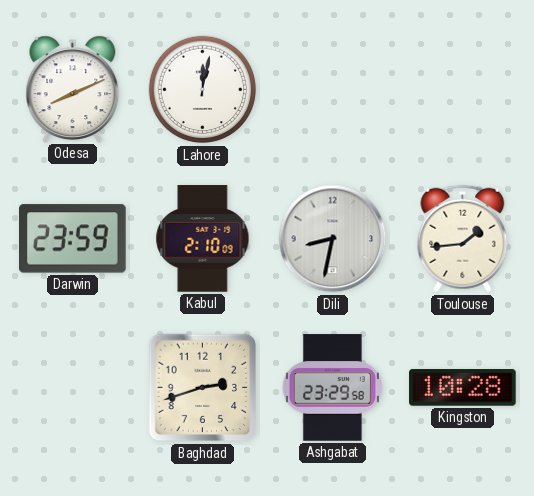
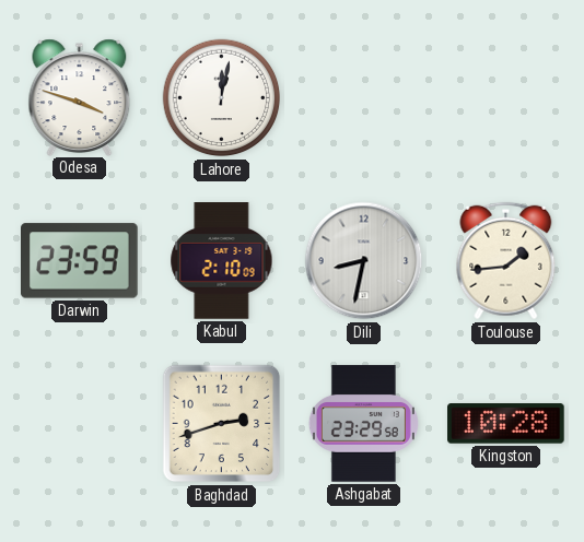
Odesa: 8:11 -> 3:48 (80, 97)
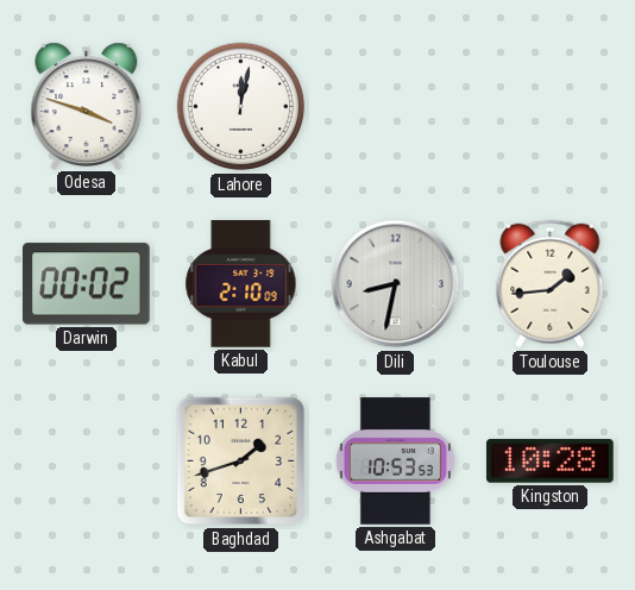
Darwin: 23:59 -> 00:02 (87, 284)
Baghdad: 2:42 -> 1:42 (241, 462)
Ashgabat: 23:29 -> 10:53 (395, 462)
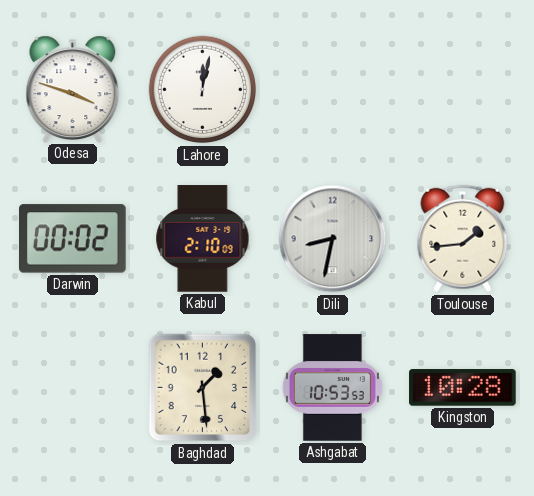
Baghdad: 1:42 -> 1:29 (203, 388)
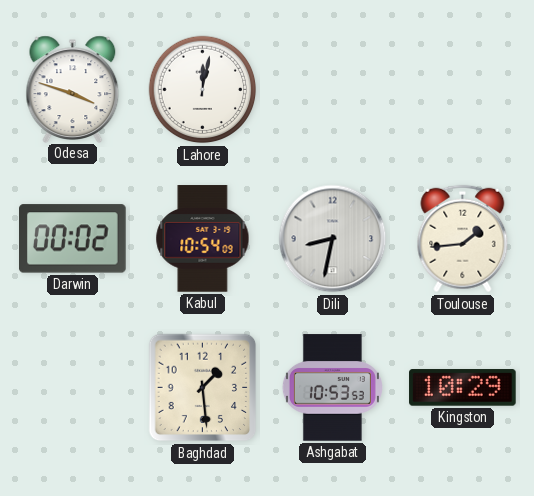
Kabul: 2:10 -> 10:54 (203, 239)
Kingston: 10:28 -> 10:29 (463, 388)
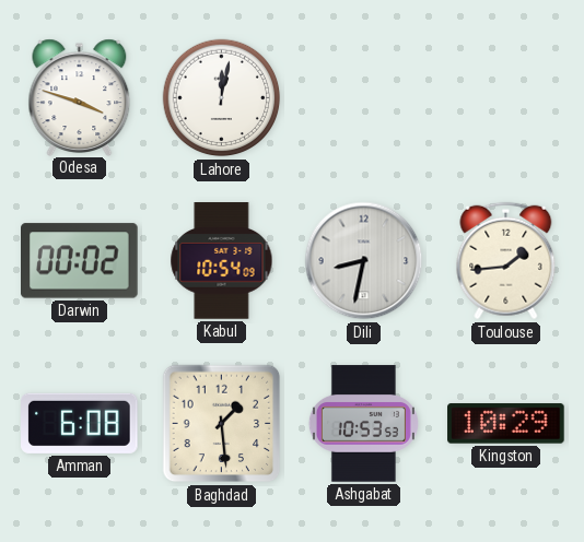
Amman: none -> 6:08 (80, 423)
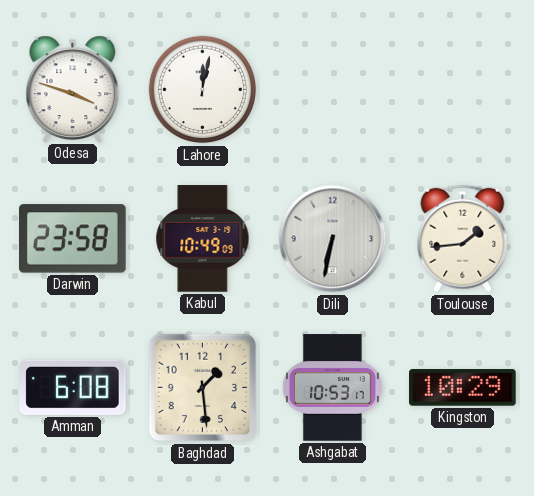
Darwin: 00:02 -> 23:58 (73, 239)
Kabul: 10:54 -> 10:49 (203, 239)
Dili: 8:32 -> 6:32 (333, 239)
Ashgabat: 10:53:53 -> 10:53:17 (332, 388)
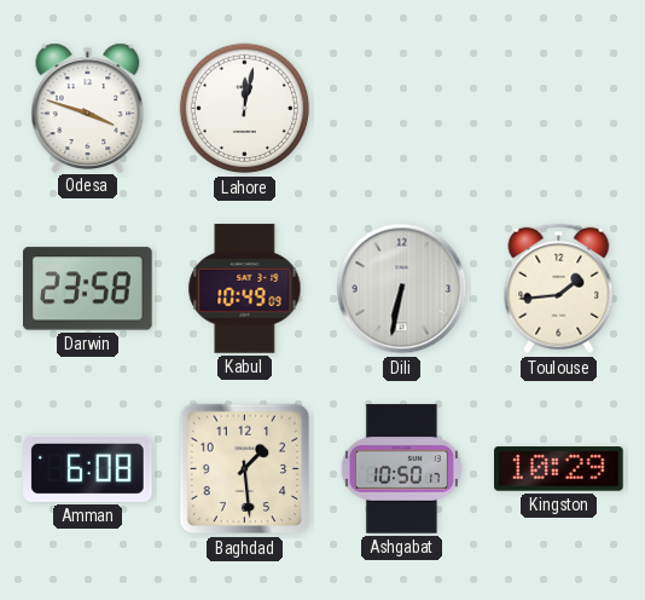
Ashgabat: 10:53 -> 10:50 (401, 469)
